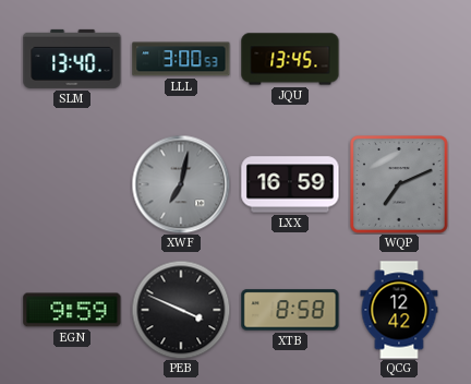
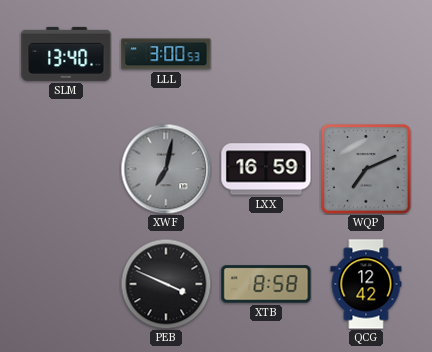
JQU: 13:45 -> none (290, 59)
EGN: 9:59 -> none (72, 310)
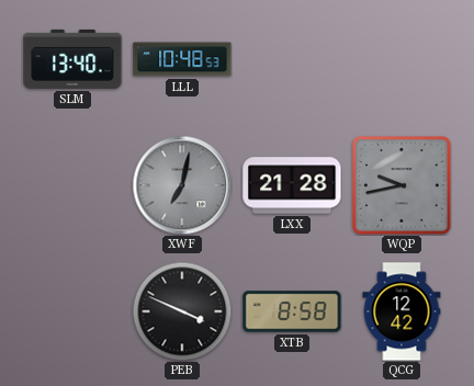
LLL: 3:00 -> 10:48 (182, 59)
LXX: 16:59 -> 21:28 (292, 185)
WQP: 7:11 -> 9:43 (403, 186)
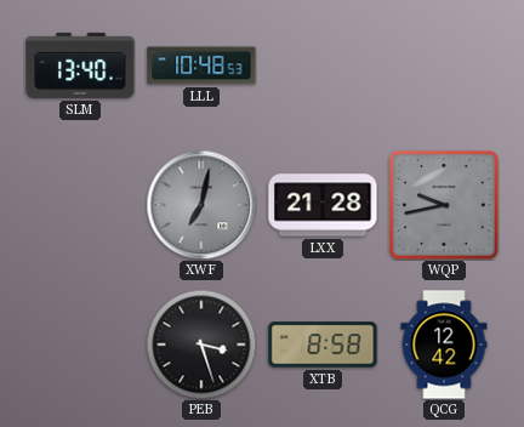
PEB: 3:49 -> 3:27 (201, 345)
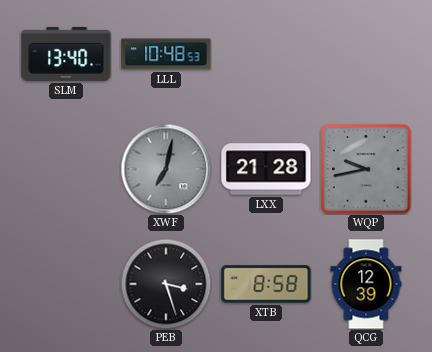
QCG: 12:42 -> 12:39 (366, 284)
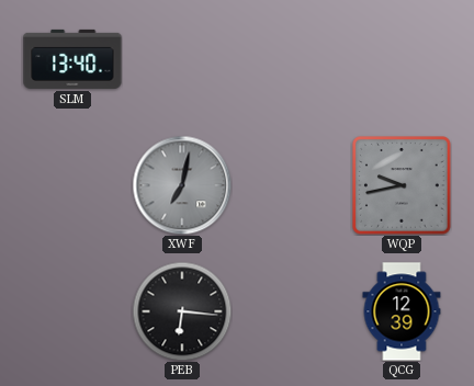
LLL: 10:48 -> none (166, 54)
LXX: 21:28 -> none (266, 169)
PEB: 3:27 -> 6:16 (182, 311)
XTB: 8:58 -> none (266, 284)
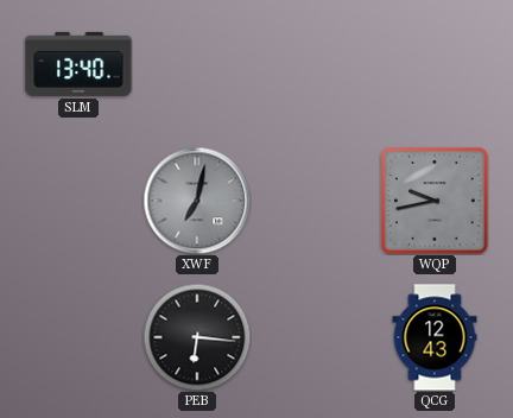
QCG: 12:39 -> 12:43 (435, 337)
